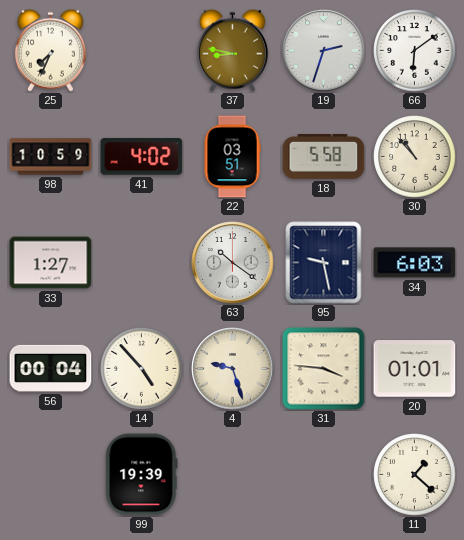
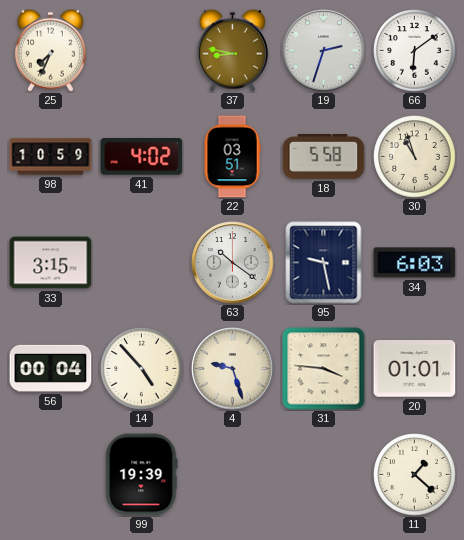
30: 10:53 -> 10:57 (415, 157)
33: 1:27 -> 3:15 (51, 263)
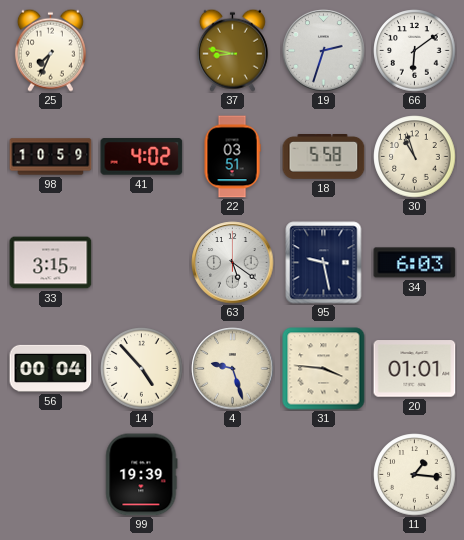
63: 10:21 -> 5:21 (233, 263)
11: 1:22 -> 1:16 (415, 475)
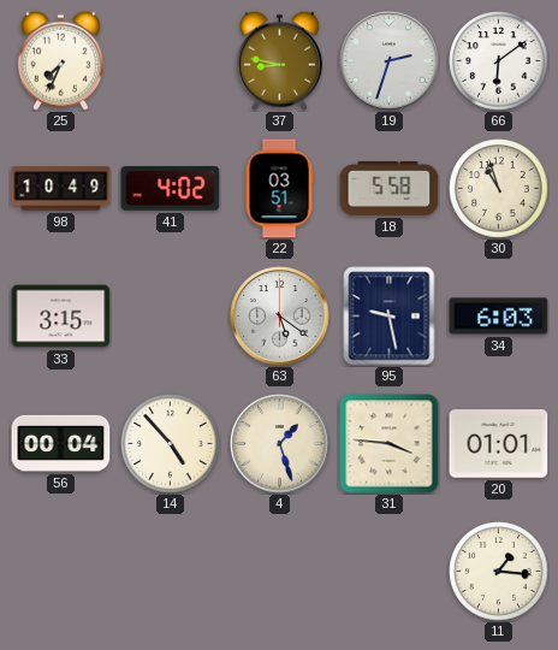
98: 10:59 -> 10:49 (61, 189)
4: 9:27 -> 1:27 (280, 444)
99: 19:39 -> none (142, 475)
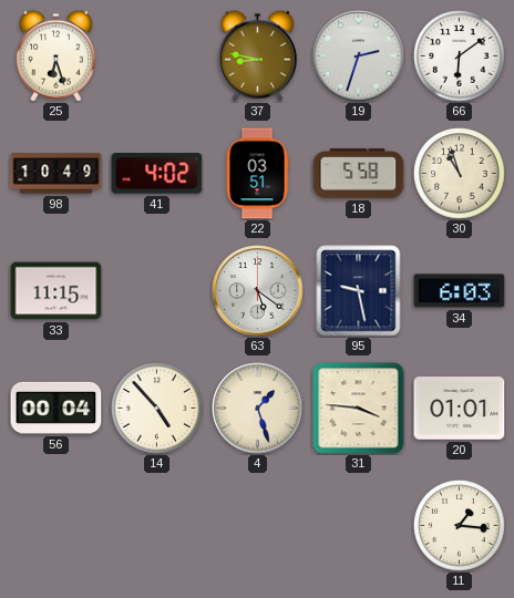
25: 7:34 -> 6:27 (55, 55)
33: 3:15 -> 11:15 (56, 291)
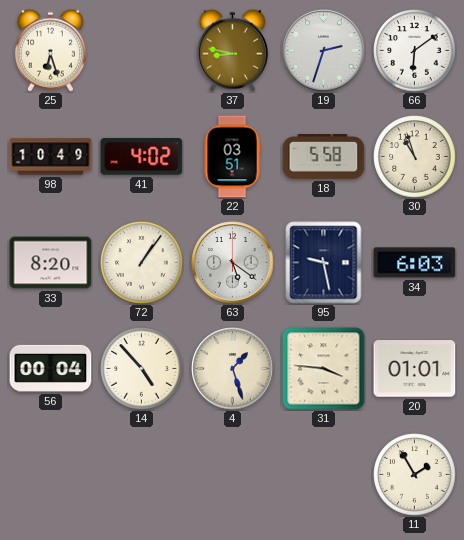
33: 11:15 -> 8:20 (51, 263)
72: none -> 1:06 (142, 263)
11: 1:16 -> 1:55 (415, 475)
